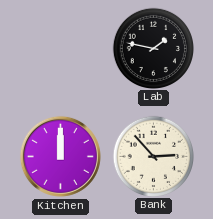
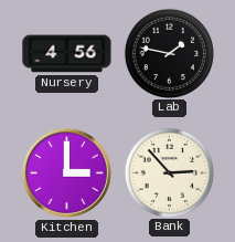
Nursery: none -> 4:56 (67, 54)
Kitchen: 12:00 -> 3:00 (66, 172)
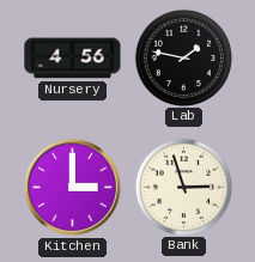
Bank: 2:53 -> 2:57 (183, 187)
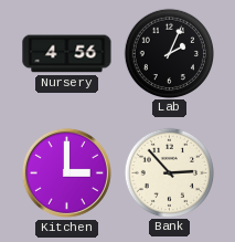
Lab: 1:47 -> 2:04 (169, 53)
Bank: 2:57 -> 2:53 (169, 172)
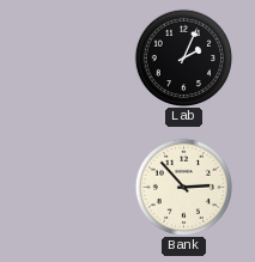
Nursery: 4:56 -> none (67, 54)
Kitchen: 3:00 -> none (66, 172)
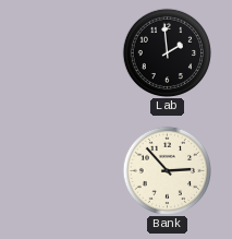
Lab: 2:04 -> 1:59 (167, 52)
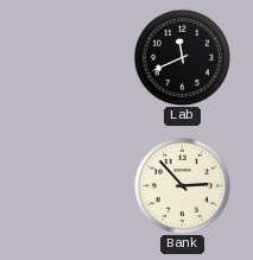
Lab: 1:59 -> 11:41 (182, 57)
